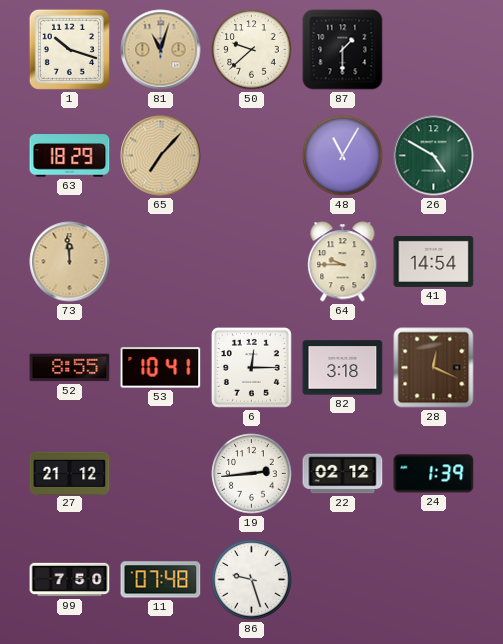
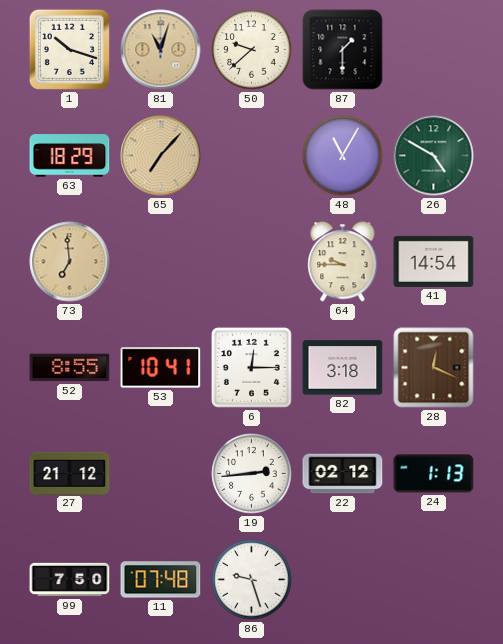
73: 11:59 -> 6:59 (70, 262)
24: 1:39 -> 1:13 (434, 474)
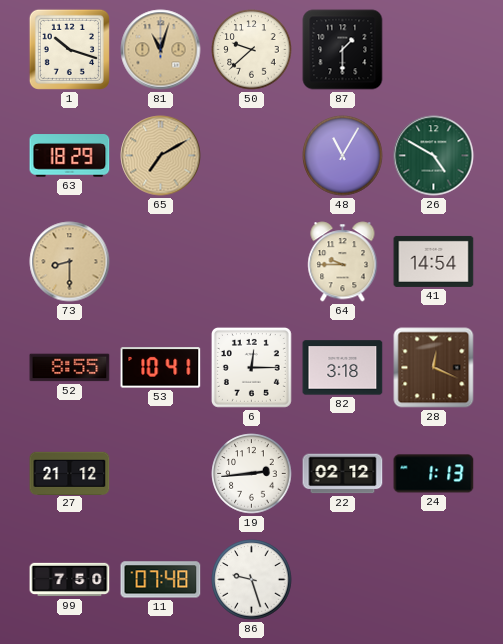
65: 7:07 -> 7:10 (161, 156)
73: 6:59 -> 8:30 (70, 262)
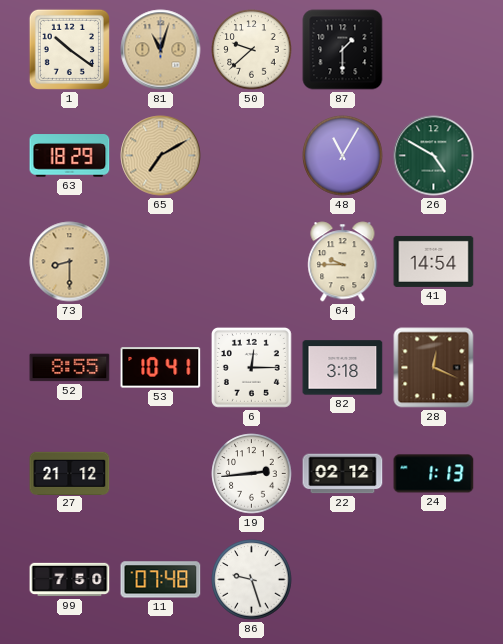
1: 10:18 -> 10:21 (69, 49)
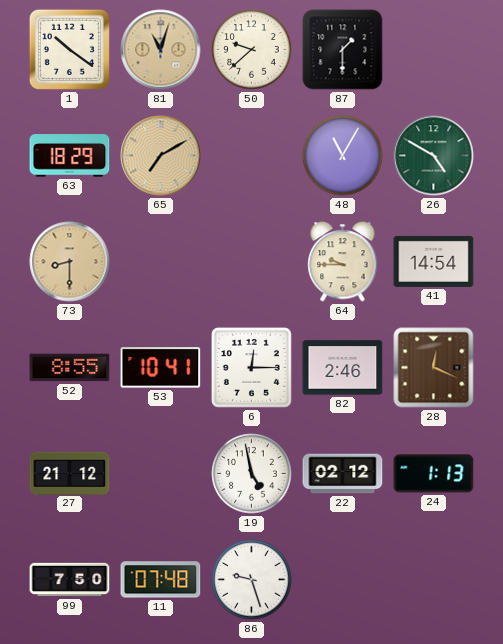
82: 3:18 -> 2:46 (343, 368)
19: 2:44 -> 4:58 (252, 474)
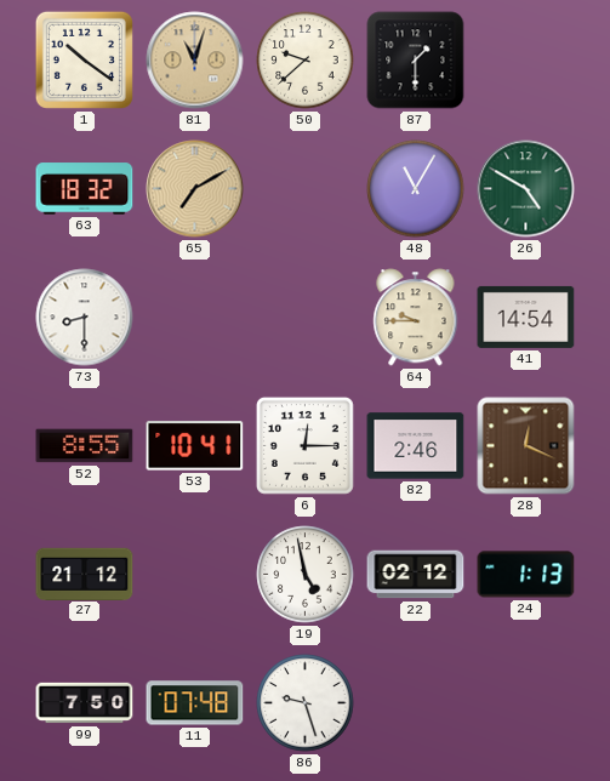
63: 18:29 -> 18:32 (85, 189)
73 dial: champagne -> white (85, 318)
